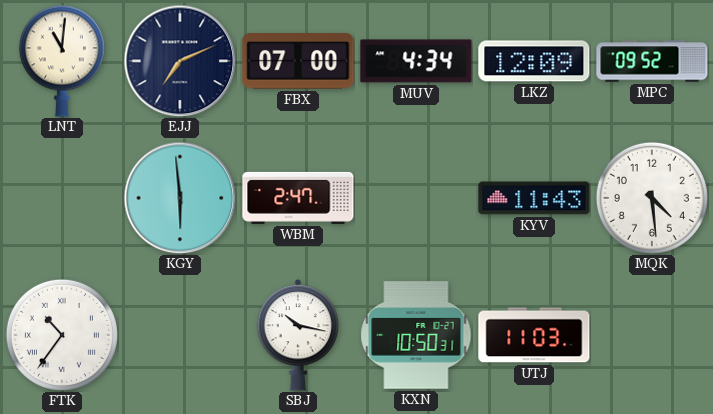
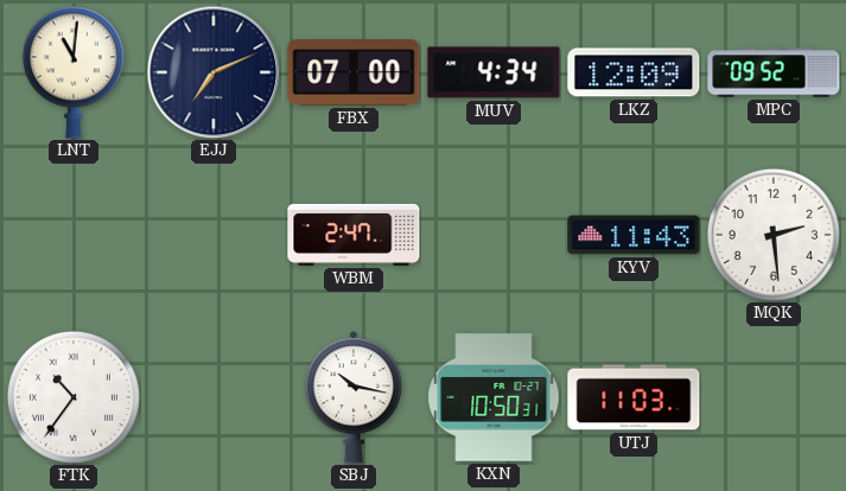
KGY: 5:59 -> none (180, 198)
MQK: 4:29 -> 2:29 (774, 235)
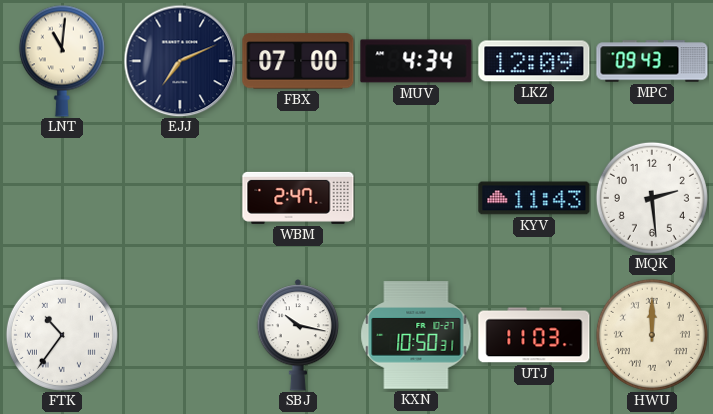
MPC: 09:52 -> 09:43 (652, 61)
HWU: none -> 12:00 (652, 335)
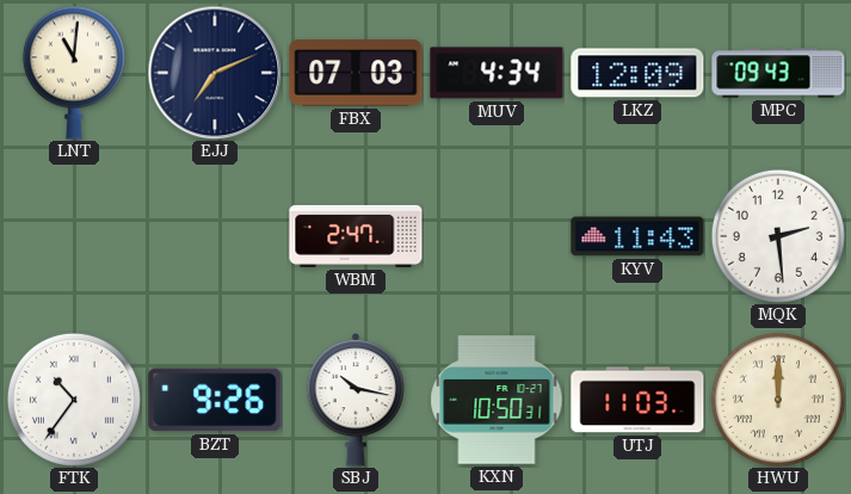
FBX: 07:00 -> 07:03 (356, 73)
BZT: none -> 9:26 (215, 400)
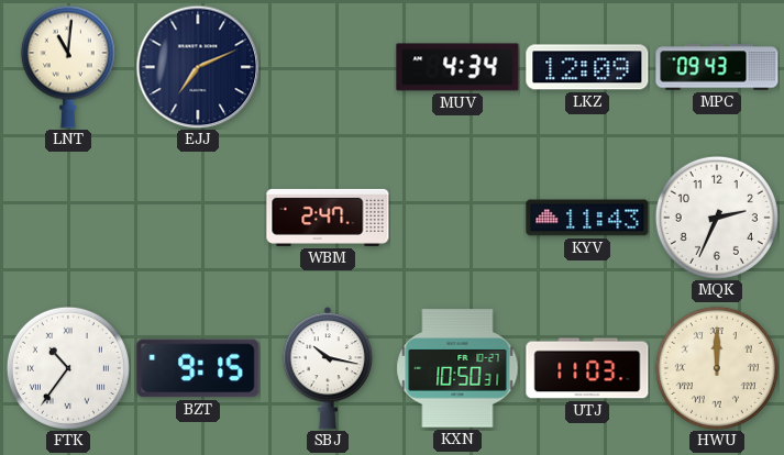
FBX: 07:03 -> none (356, 73)
MQK: 2:29 -> 2:34 (717, 218)
BZT: 9:26 -> 9:15 (198, 368)
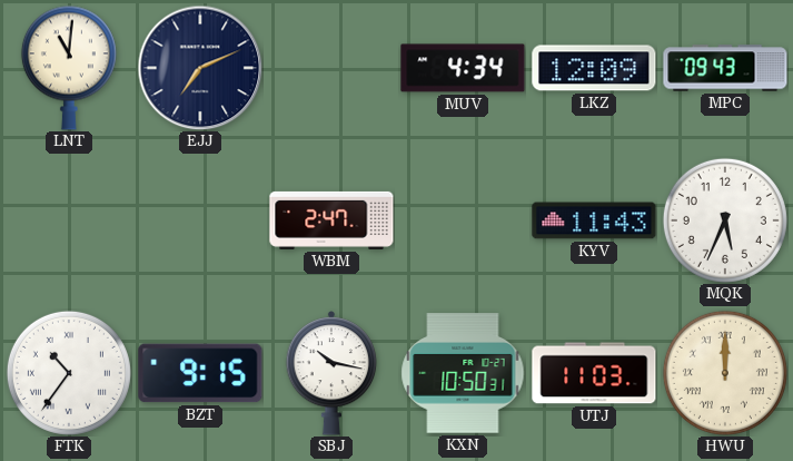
MQK: 2:34 -> 5:34 (725, 220)
